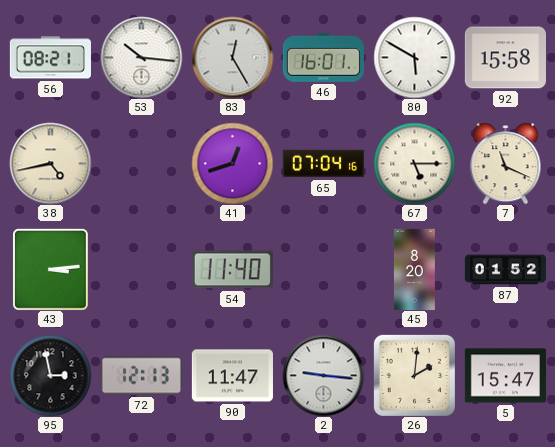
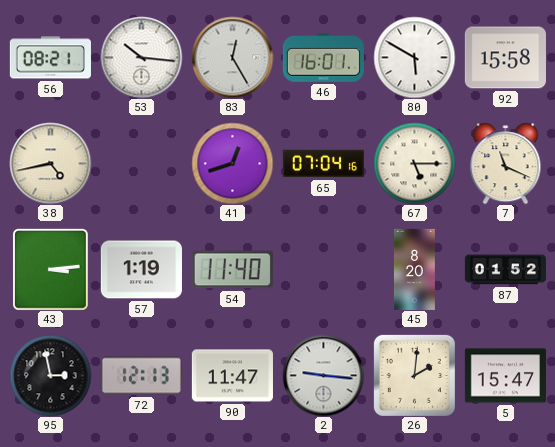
57: none -> 1:19 (141, 270)
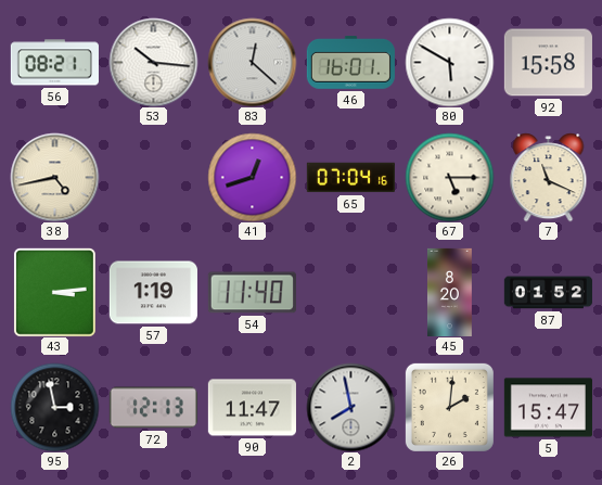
83: 12:25 -> 12:22 (252, 62)
2: 9:16 -> 7:58 (350, 407)
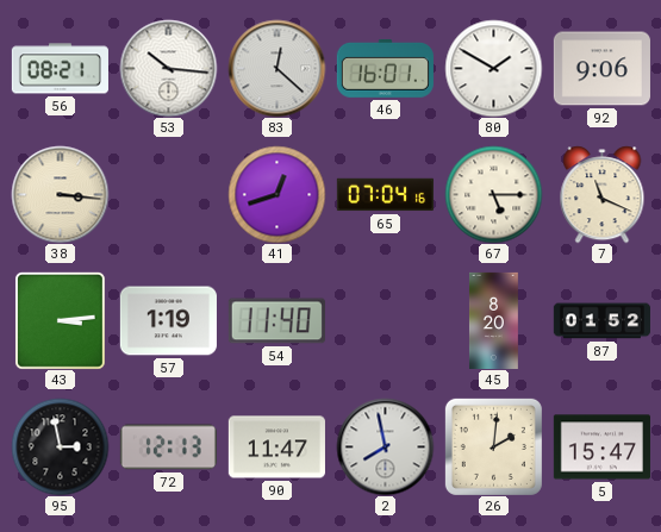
80: 5:50 -> 1:50 (493, 68)
92: 15:58 -> 9:06 (601, 69)
38: 4:43 -> 3:16 (60, 194)
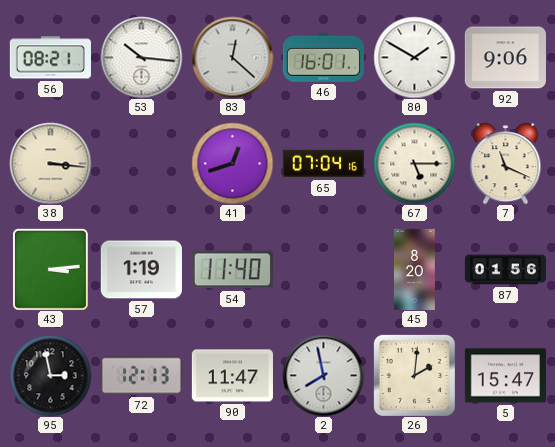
87: 01:52 -> 01:56 (505, 270)
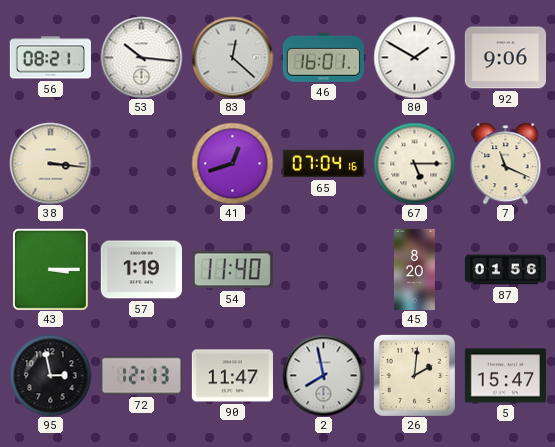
43: 3:14 -> 3:15 (50, 269)
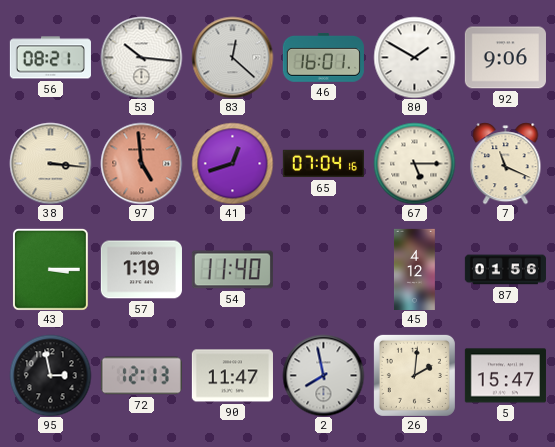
97: none -> 4:59 (141, 163)
45: 8:20 -> 4:12 (415, 269)
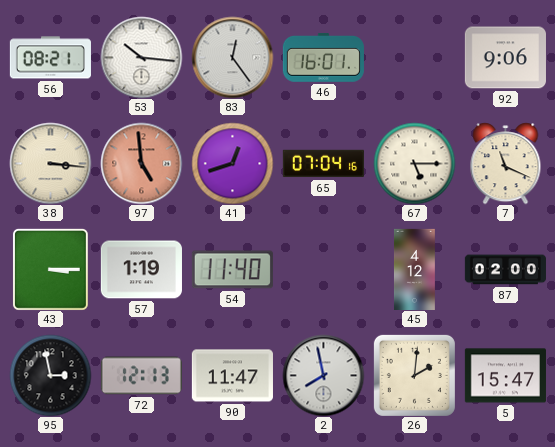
83: 12:22 -> 12:24 (232, 57)
80: 1:50 -> none (414, 57)
87: 01:56 -> 02:00 (505, 270)
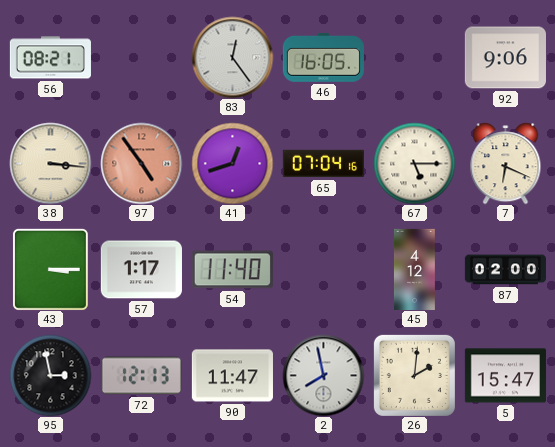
53: 10:16 -> none (141, 57)
46: 16:01 -> 16:05 (323, 57)
97: 4:59 -> 4:54 (141, 163)
7: 11:19 -> 6:19 (506, 163)
57: 1:19 -> 1:17 (141, 270)
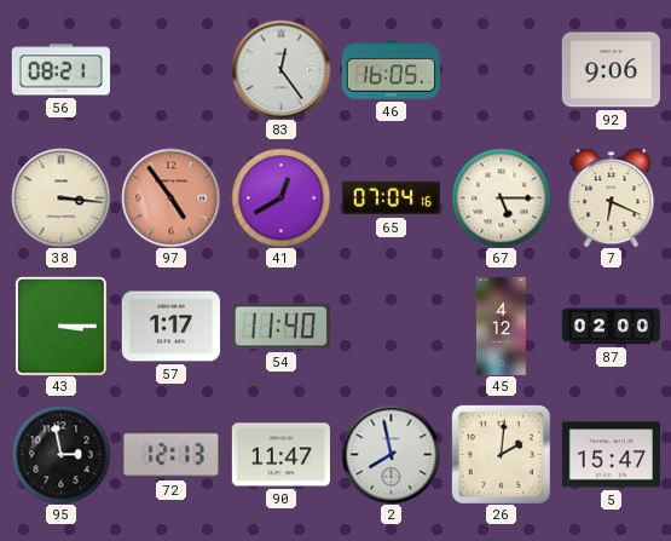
41: 12:42 -> 12:40 (280, 197)
